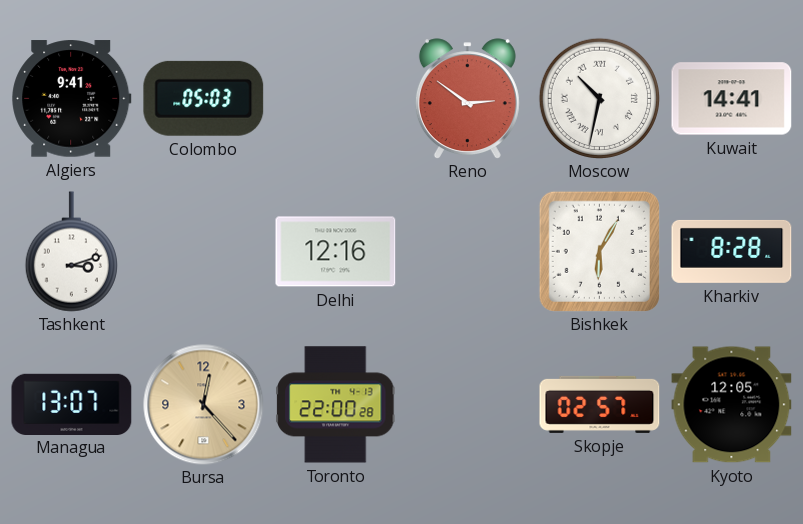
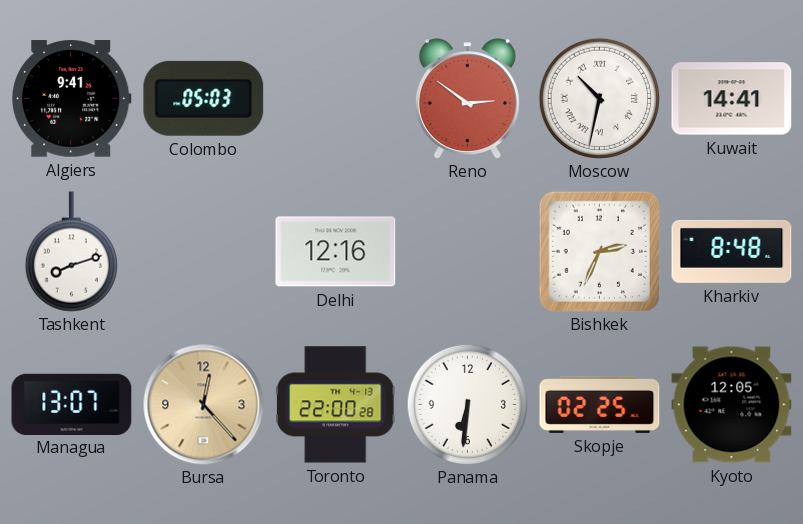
Tashkent: 3:12 -> 8:12 (71, 252)
Bishkek: 6:05 -> 2:34 (599, 251)
Kharkiv: 8:28 -> 8:48 (732, 251)
Panama: none -> 6:31 (467, 404)
Skopje: 02:57 -> 02:25 (600, 404)
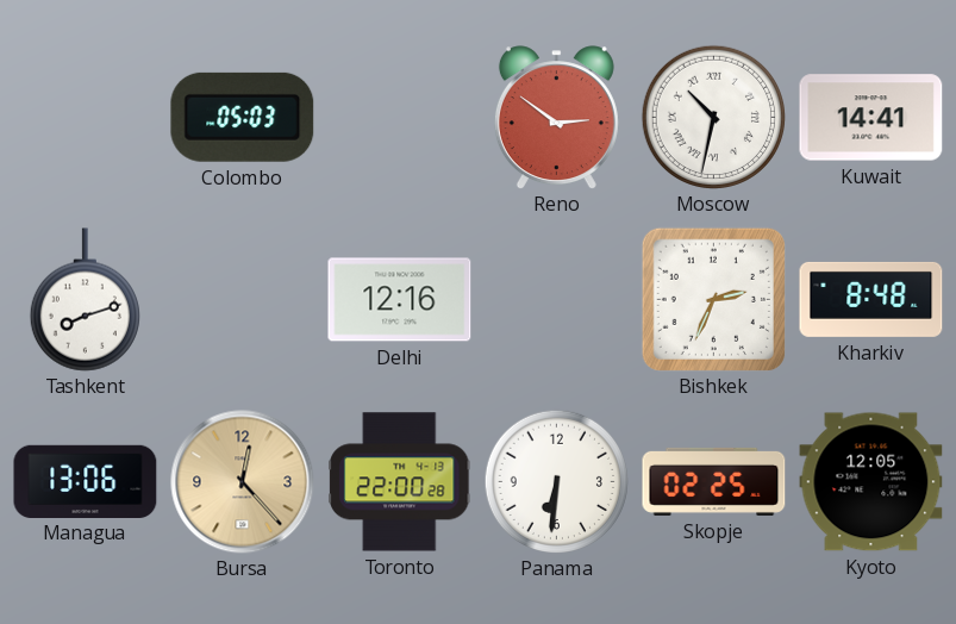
Algiers: 9:41 -> none (72, 99)
Managua: 13:07 -> 13:06 (86, 481)
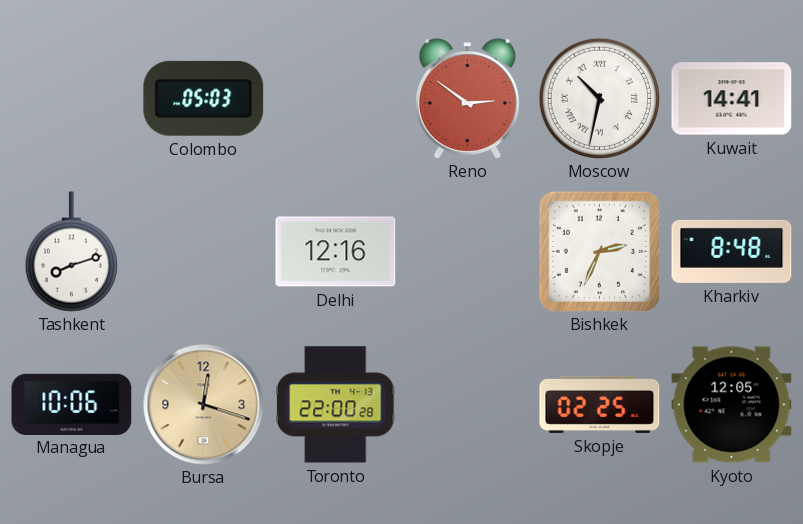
Managua: 13:06 -> 10:06 (72, 404)
Bursa: 12:23 -> 12:18 (204, 405)
Panama: 6:31 -> none (556, 481)
